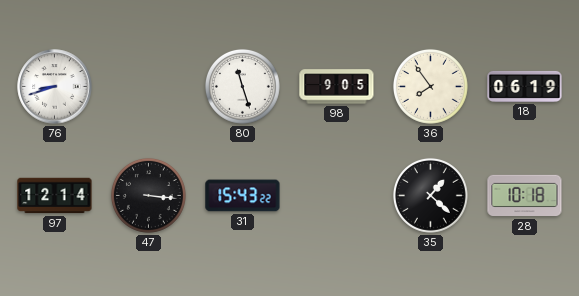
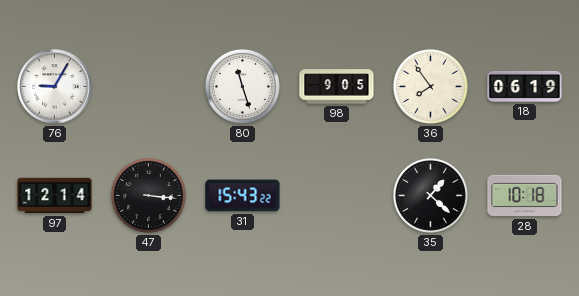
76: 8:42 -> 9:05 (55, 87)
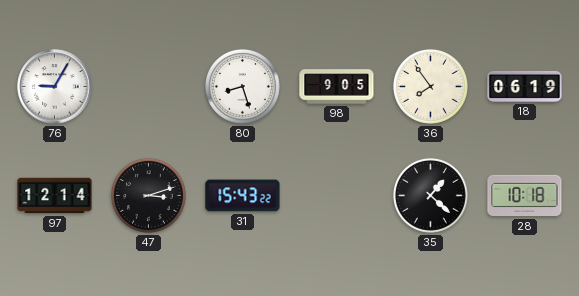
80: 11:27 -> 8:27 (243, 87)
47: 3:16 -> 3:12 (149, 196)
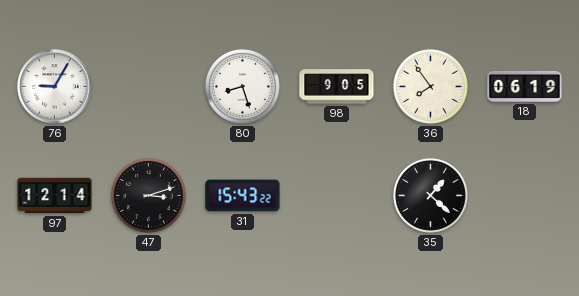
28: 10:18 -> none (525, 196)
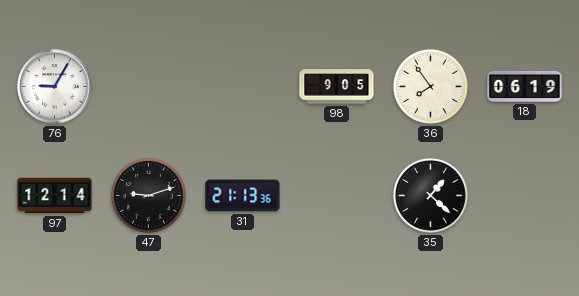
80: 8:27 -> none (243, 87)
47: 3:12 -> 9:12 (149, 196)
31: 15:43 -> 21:13 (243, 196)
